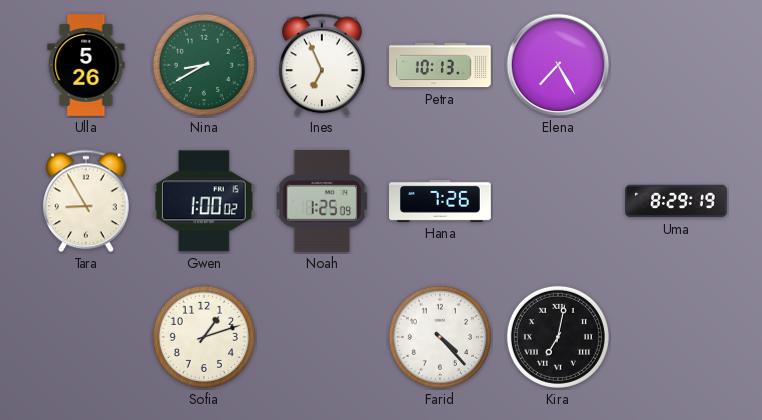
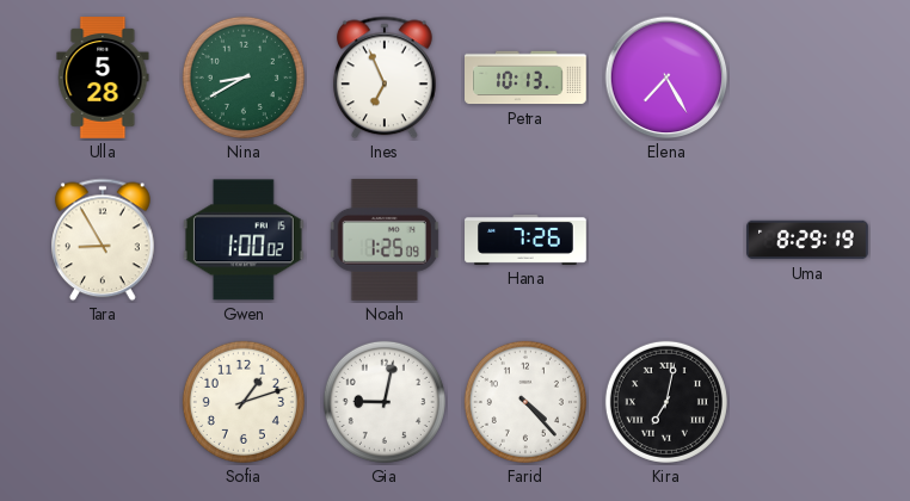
Ulla: 5:26 -> 5:28 (103, 79)
Gia: none -> 9:02 (385, 402)
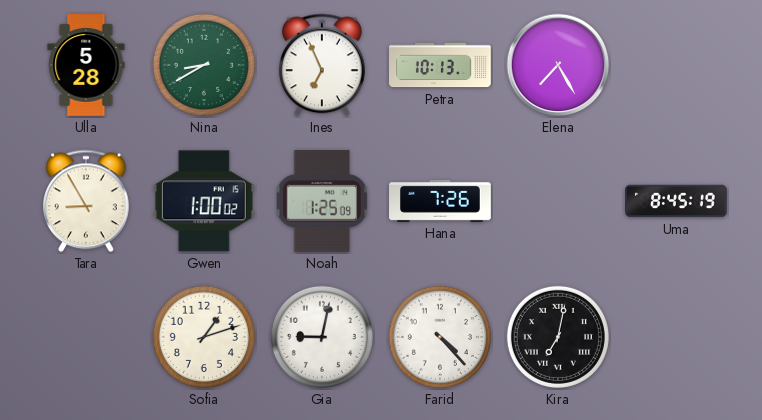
Uma: 8:29 -> 8:45 (676, 201)
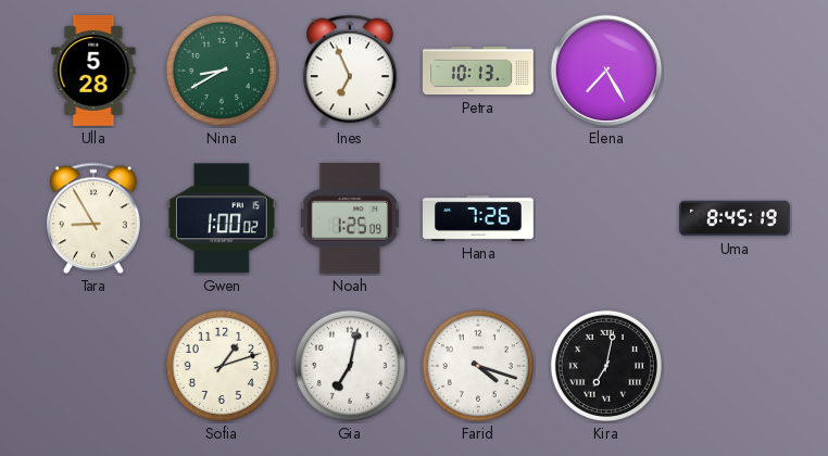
Gia: 9:02 -> 7:02 (350, 366)
Farid: 4:23 -> 4:18 (478, 366)
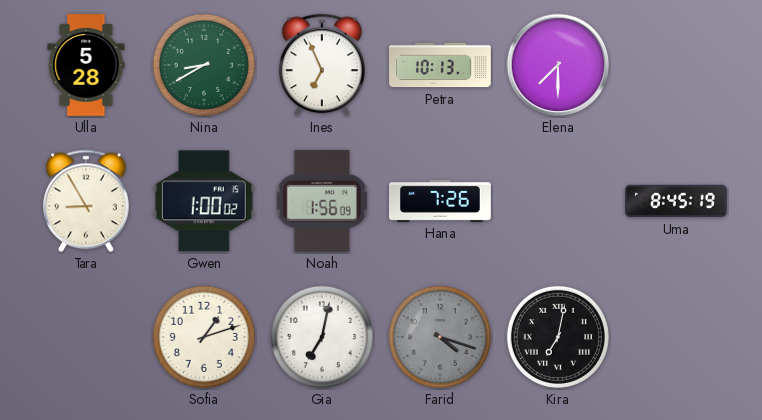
Elena: 7:25 -> 7:30 (558, 65)
Noah: 1:25 -> 1:56 (321, 201)
Farid dial: white -> grey (440, 337)
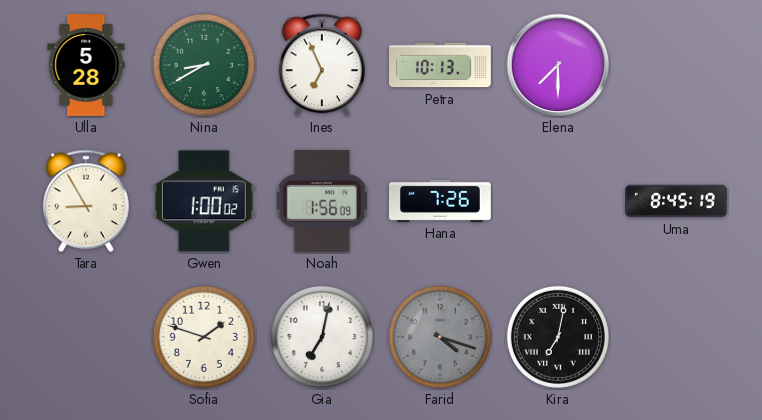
Sofia: 1:12 -> 1:48 (204, 337)
